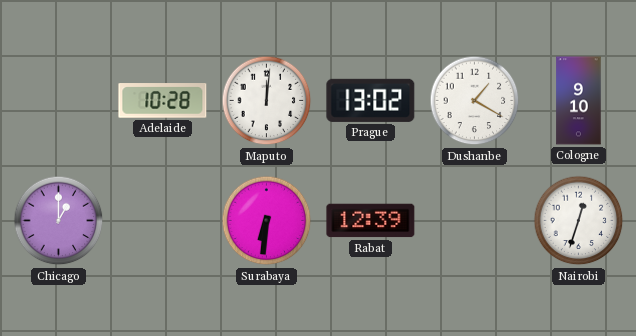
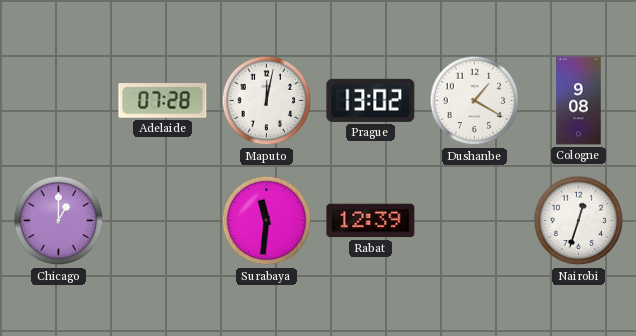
Adelaide: 10:28 -> 07:28 (163, 101)
Maputo: 12:01 -> 12:02 (267, 101)
Cologne: 9:10 -> 9:08 (579, 101)
Surabaya: 6:31 -> 11:31 (267, 221)
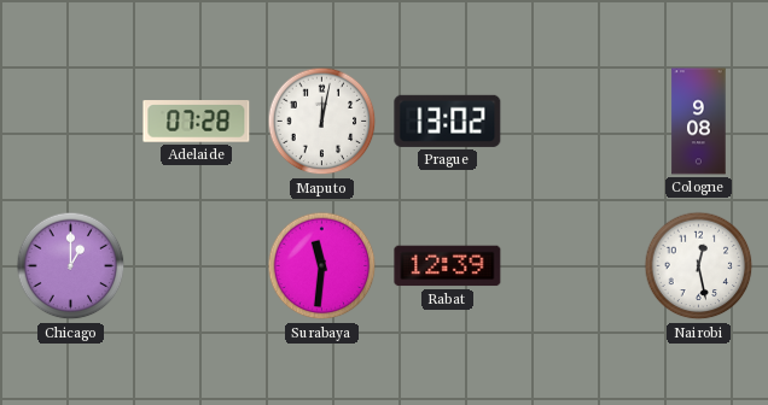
Dushanbe: 1:20 -> none (475, 101)
Nairobi: 12:33 -> 12:28 (699, 266)
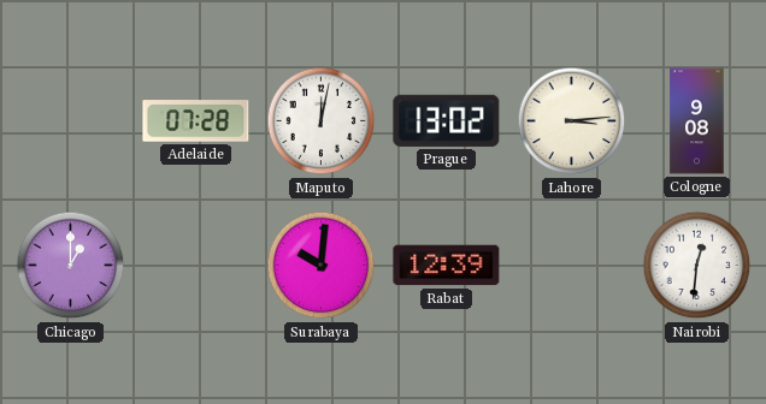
Lahore: none -> 3:14 (572, 121)
Surabaya: 11:31 -> 10:01 (322, 266)
Nairobi: 12:28 -> 12:31 (697, 266)
